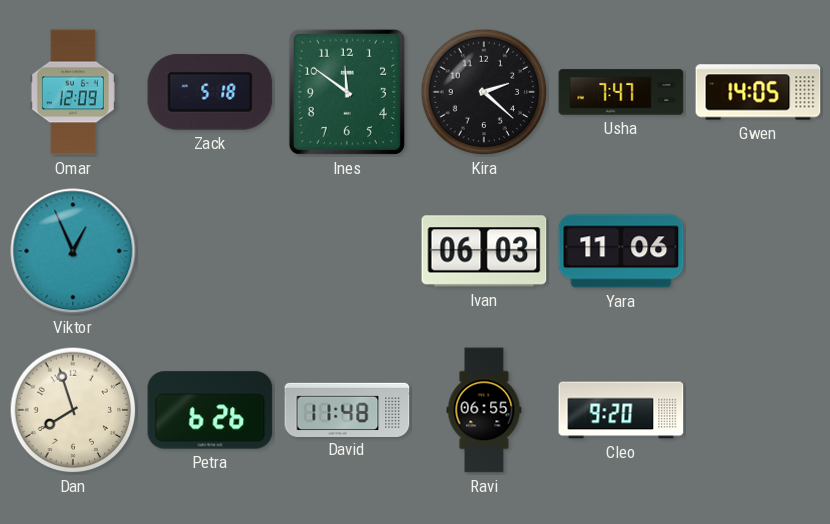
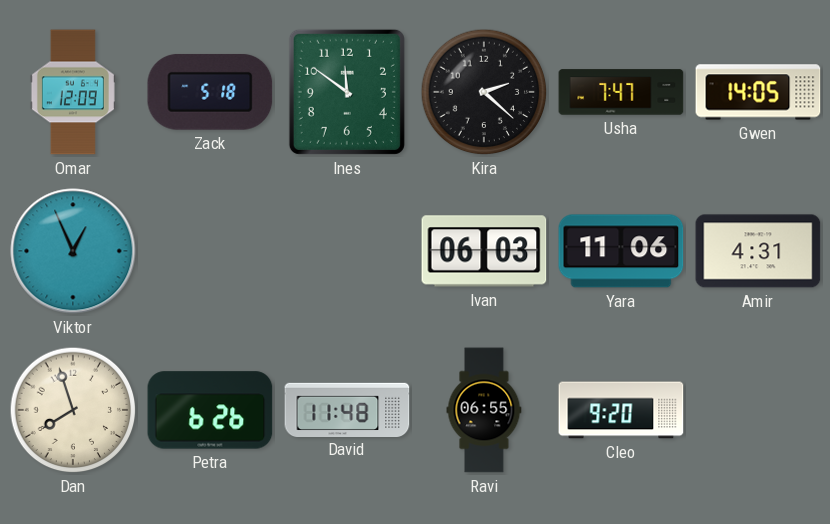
Amir: none -> 4:31 (758, 251)
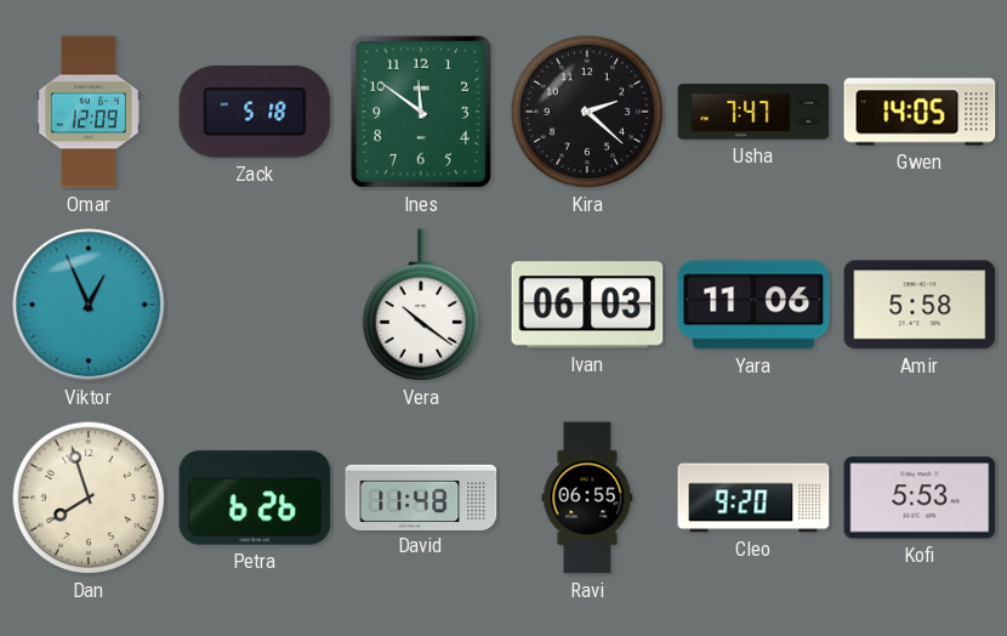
Vera: none -> 10:21 (420, 305)
Amir: 4:31 -> 5:58 (920, 305)
Kofi: none -> 5:53 (920, 498)
